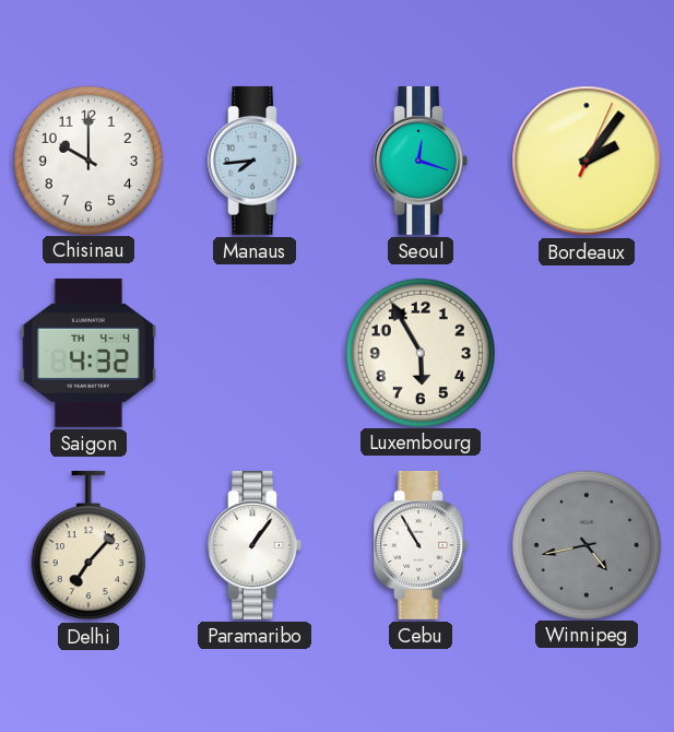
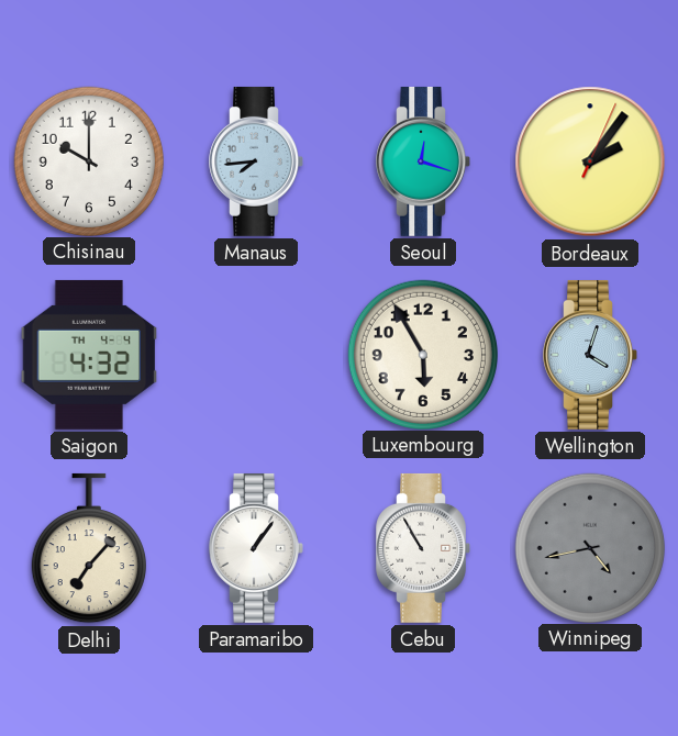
Wellington: none -> 4:03 (590, 355)
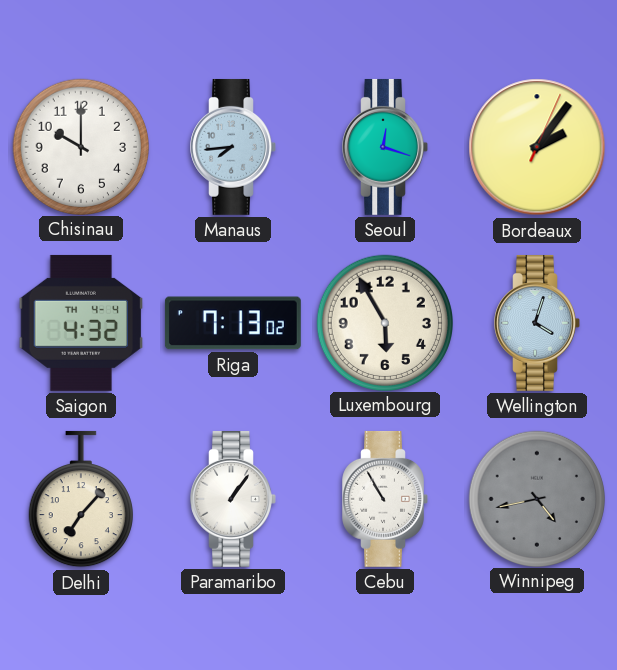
Riga: none -> 7:13 (233, 323)
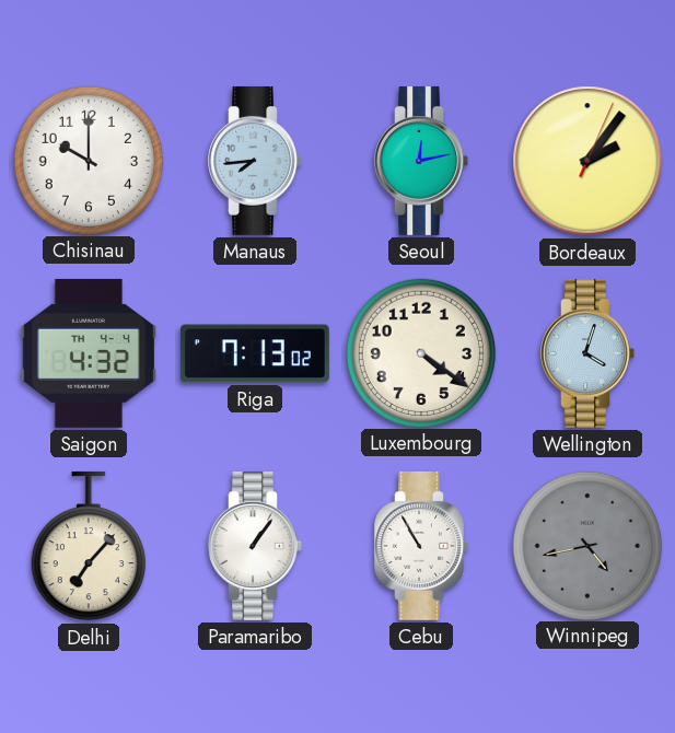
Seoul: 12:18 -> 12:13 (421, 161)
Luxembourg: 5:55 -> 4:21 (420, 352)
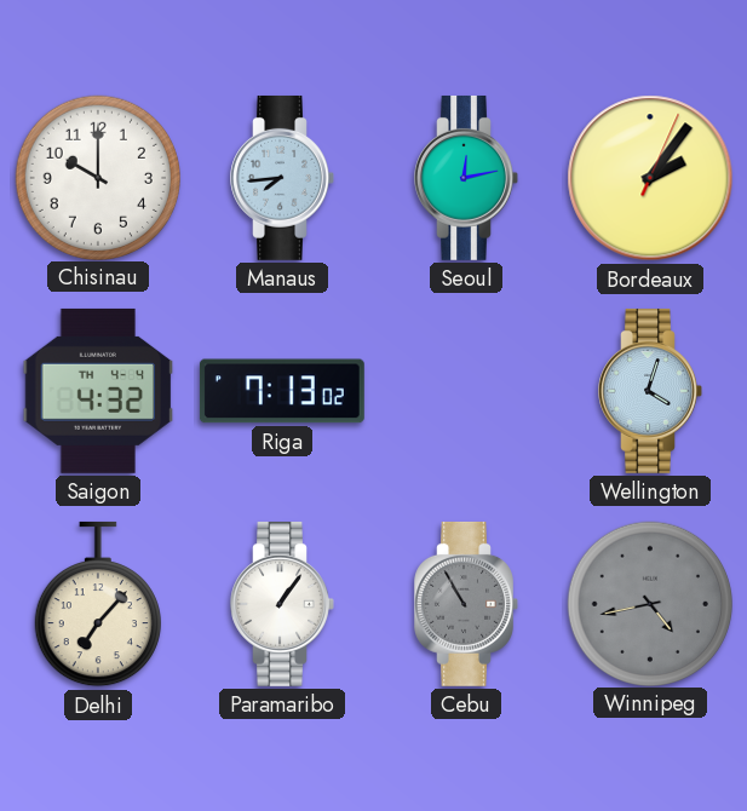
Luxembourg: 4:21 -> none (420, 352)
Cebu dial: white -> grey (466, 604)
